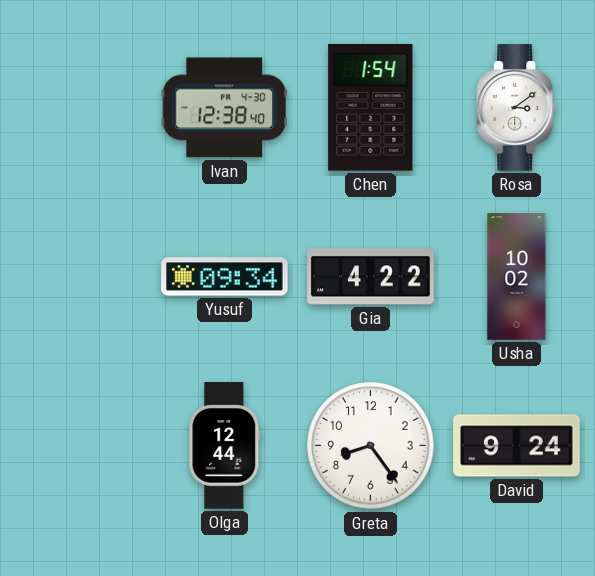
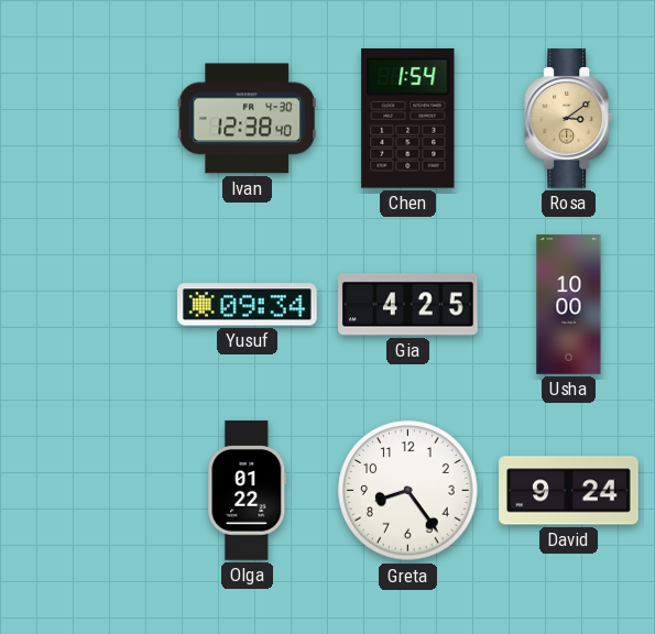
Rosa dial: white -> champagne (569, 119)
Gia: 4:22 -> 4:25 (408, 305)
Usha: 10:02 -> 10:00 (569, 305)
Olga: 12:44 -> 01:22 (248, 491)
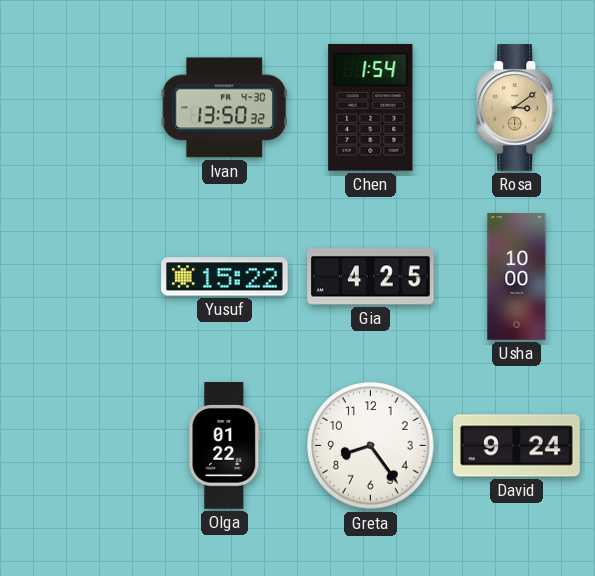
Ivan: 12:38 -> 13:50 (224, 108)
Yusuf: 09:34 -> 15:22 (225, 277)
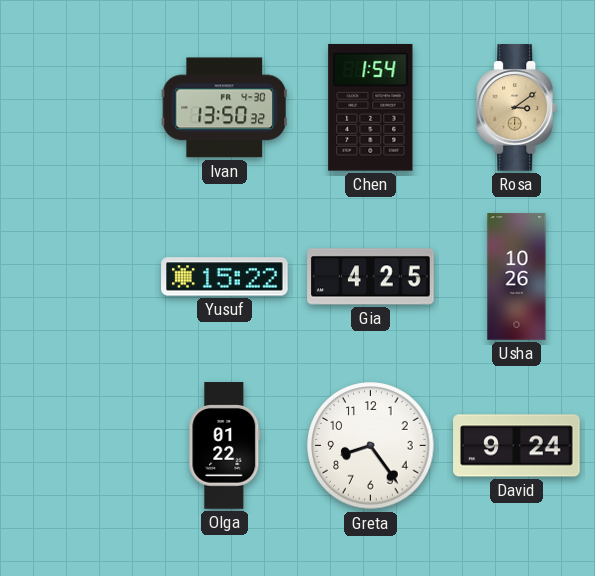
Usha: 10:00 -> 10:26 (517, 277)
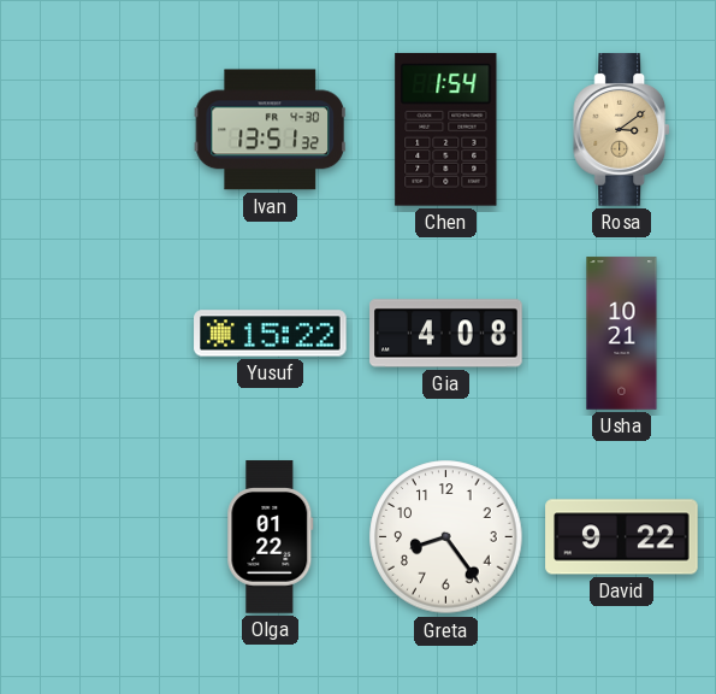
Ivan: 13:50 -> 13:51 (270, 130)
Gia: 4:25 -> 4:08 (446, 334)
Usha: 10:26 -> 10:21 (622, 334)
David: 9:24 -> 9:22 (622, 537)
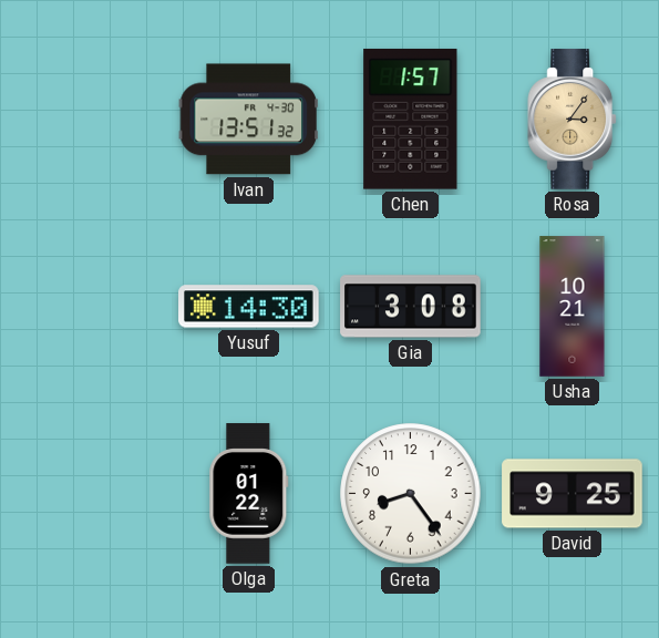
Chen: 1:54 -> 1:57 (411, 119)
Rosa: 3:09 -> 3:06 (573, 120)
Yusuf: 15:22 -> 14:30 (249, 307)
Gia: 4:08 -> 3:08 (411, 307)
David: 9:22 -> 9:25 (573, 494)
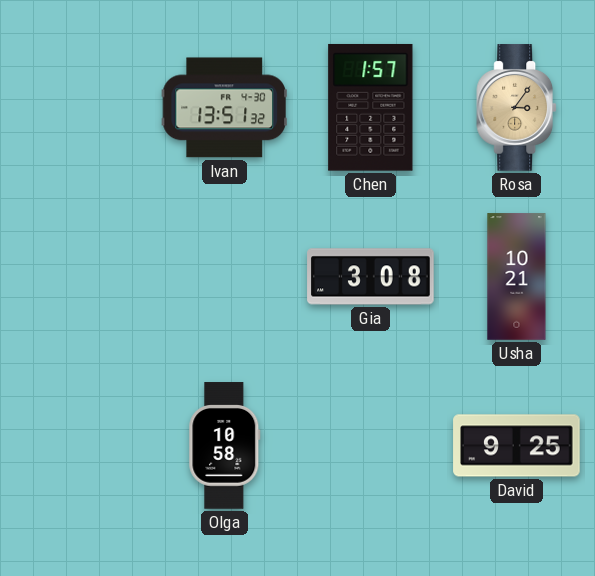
Yusuf: 14:30 -> none (249, 307)
Olga: 01:22 -> 10:58 (225, 446)
Greta: 8:24 -> none (411, 494)
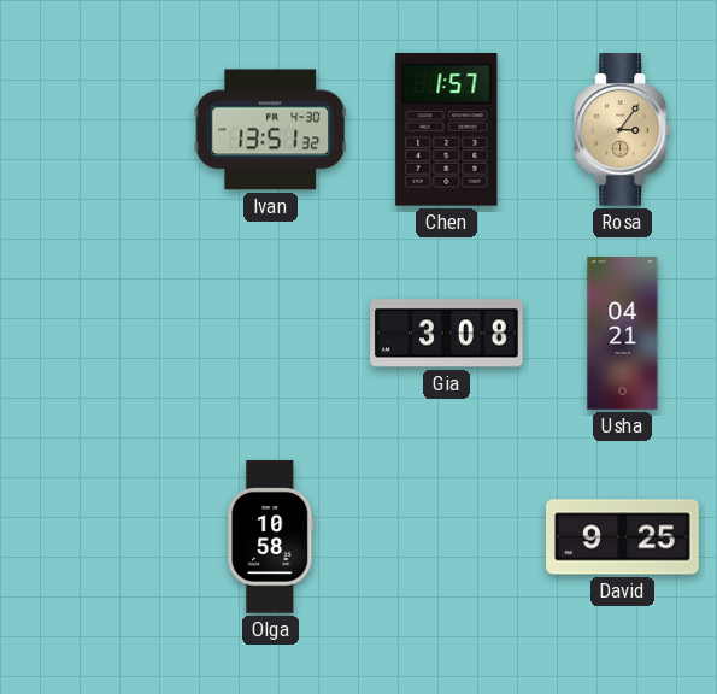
Usha: 10:21 -> 04:21 (623, 334)
